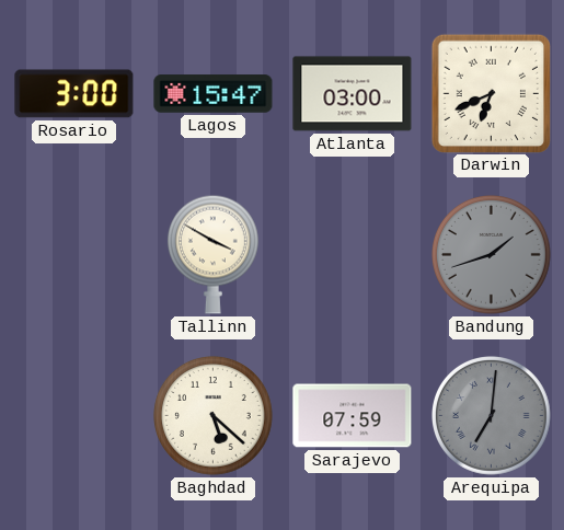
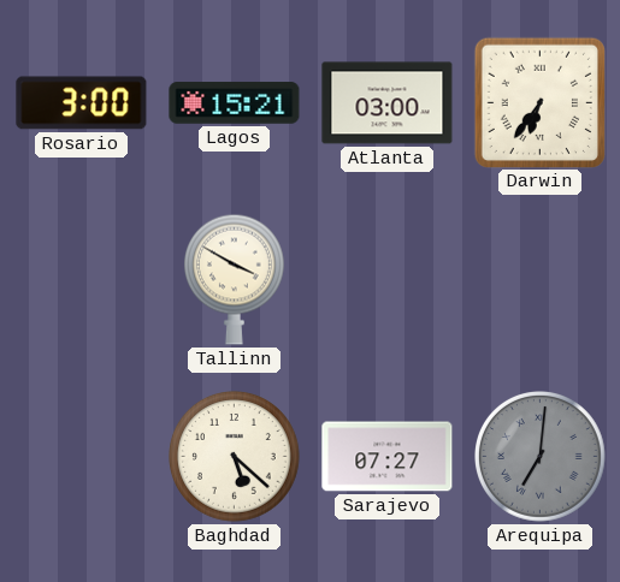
Lagos: 15:47 -> 15:21 (235, 103)
Darwin: 6:41 -> 6:36 (539, 102)
Bandung: 1:42 -> none (492, 255)
Sarajevo: 07:59 -> 07:27 (388, 457)
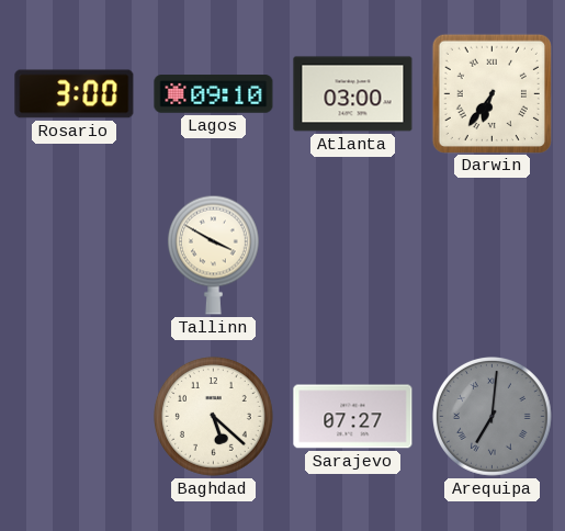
Lagos: 15:21 -> 09:10 (214, 94)
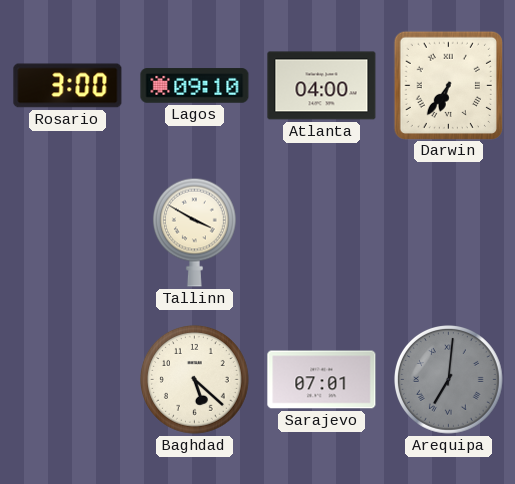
Atlanta: 03:00 -> 04:00 (322, 86)
Sarajevo: 07:27 -> 07:01 (322, 380)
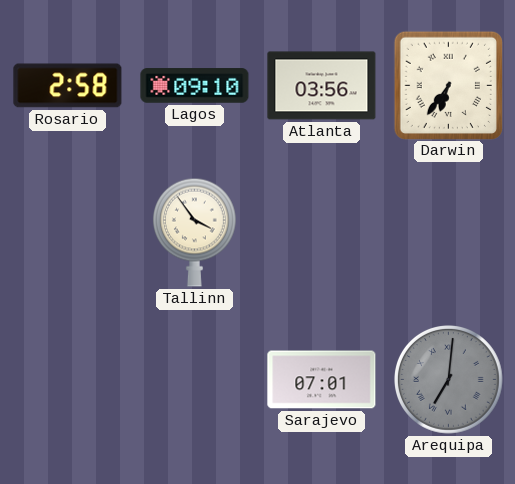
Rosario: 3:00 -> 2:58 (68, 86)
Atlanta: 04:00 -> 03:56 (322, 86)
Tallinn: 3:50 -> 3:54 (194, 232)
Baghdad: 5:22 -> none (195, 380)
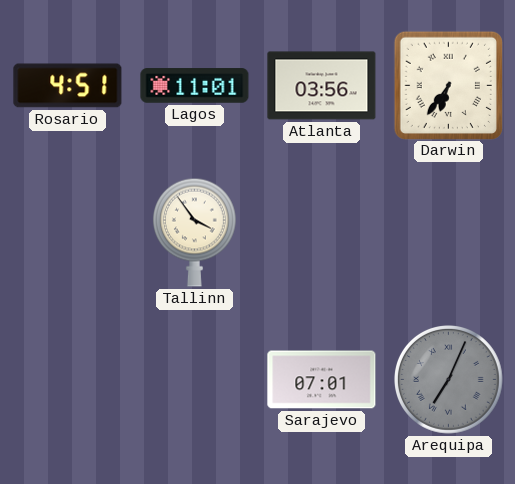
Rosario: 2:58 -> 4:51 (68, 86)
Lagos: 09:10 -> 11:01 (195, 86)
Arequipa: 7:01 -> 7:04 (449, 380)
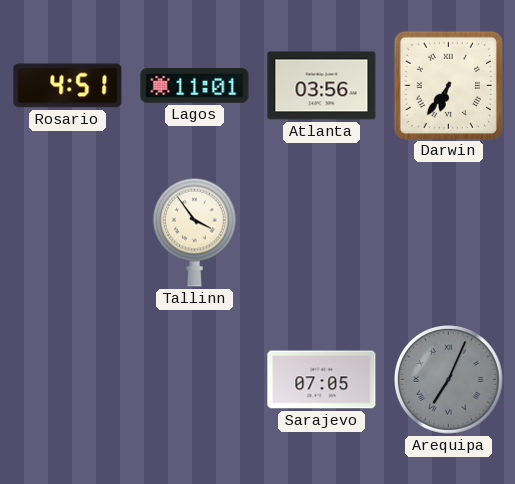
Sarajevo: 07:01 -> 07:05 (322, 380)
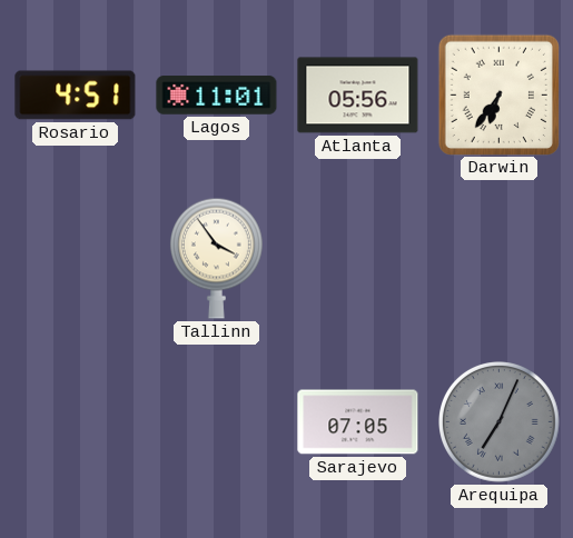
Atlanta: 03:56 -> 05:56 (358, 96)
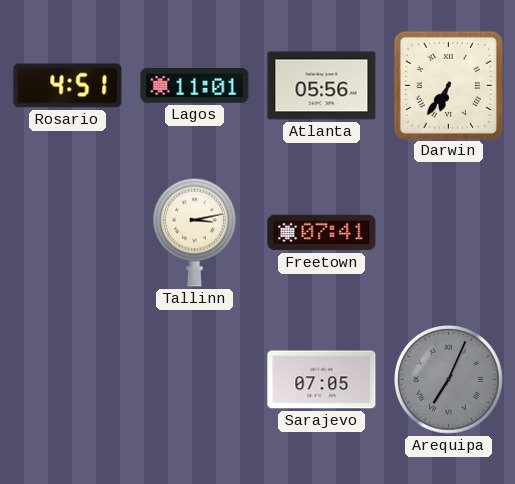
Tallinn: 3:54 -> 3:13 (194, 232)
Freetown: none -> 07:41 (322, 233)
